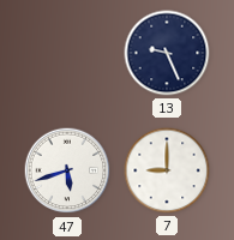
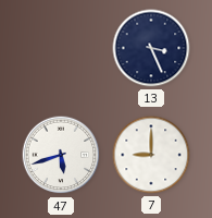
13: 9:26 -> 3:26 (151, 48)
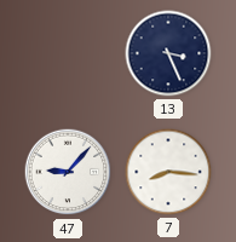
47: 5:42 -> 9:07 (68, 172)
7: 9:00 -> 8:16 (168, 172)
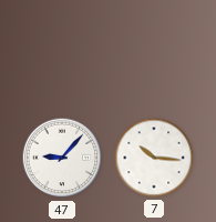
13: 3:26 -> none (168, 53)
7: 8:16 -> 10:16 (154, 158)
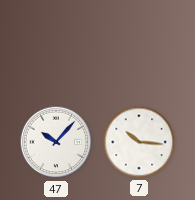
47: 9:07 -> 10:07 (56, 142)
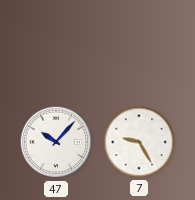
7: 10:16 -> 9:25 (139, 142)
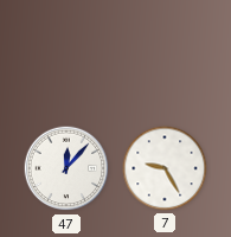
47: 10:07 -> 12:07 (66, 168)
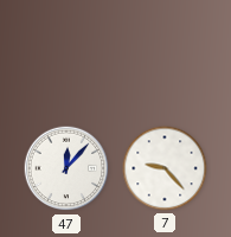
7: 9:25 -> 9:23 (165, 168)
